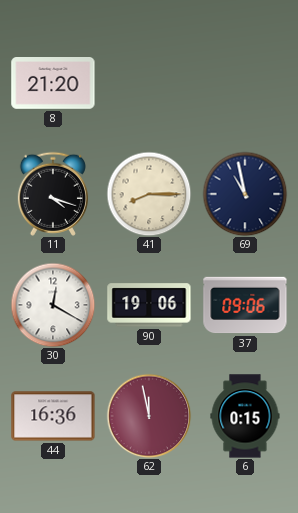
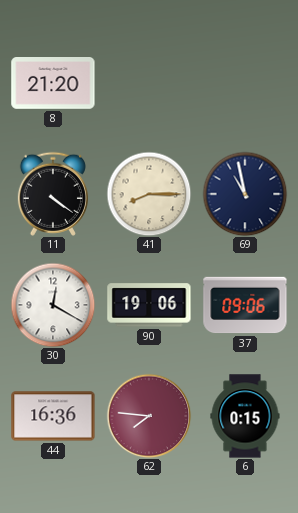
11: 4:18 -> 4:21 (53, 194)
62: 11:58 -> 7:46 (149, 416)
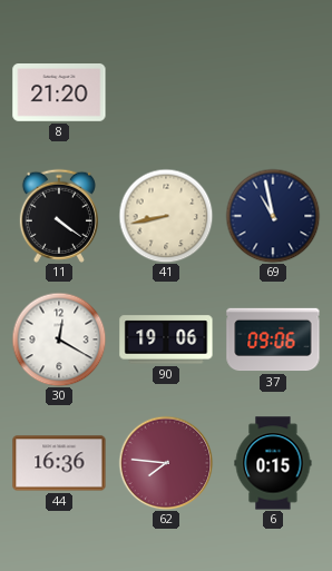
41: 8:15 -> 8:43 (166, 216)
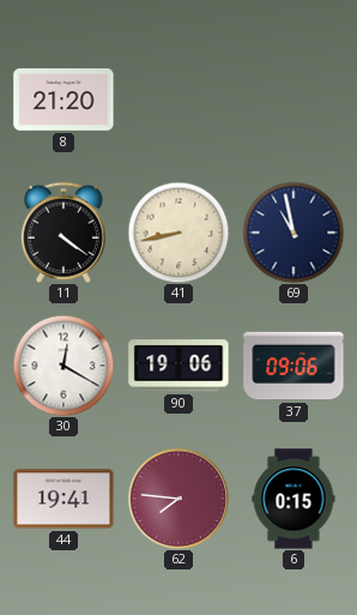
44: 16:36 -> 19:41 (63, 499)
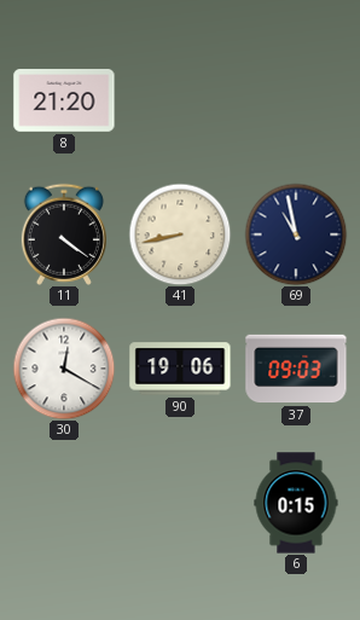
37: 09:06 -> 09:03 (296, 369)
44: 19:41 -> none (63, 499)
62: 7:46 -> none (179, 499)
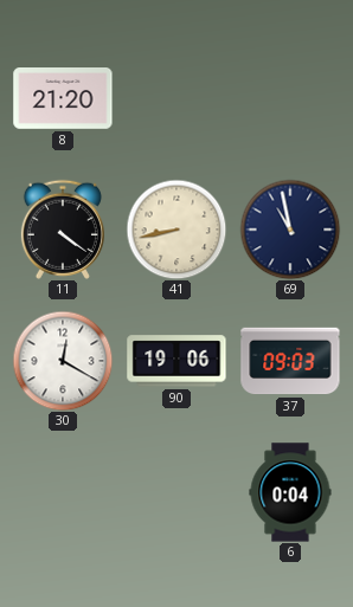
6: 0:15 -> 0:04 (290, 492)
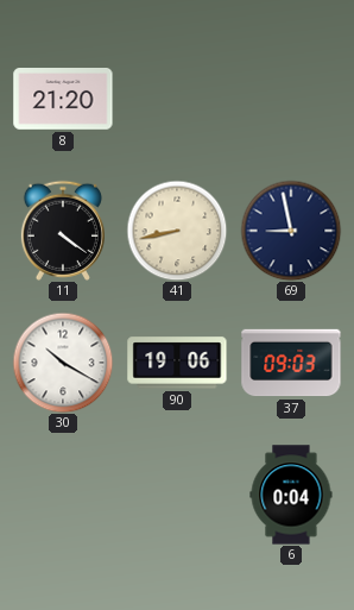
69: 10:58 -> 8:58 (291, 231)
30: 12:20 -> 10:20 (63, 363)
